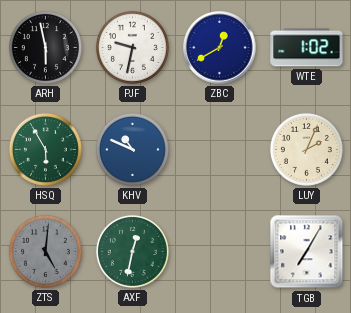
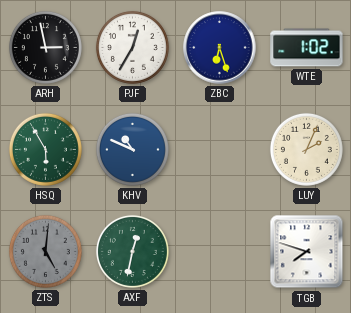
ARH: 5:58 -> 2:58 (45, 47)
PJF: 9:32 -> 12:35 (132, 47)
ZBC: 12:40 -> 6:27 (220, 48)
TGB: 7:05 -> 7:48 (307, 252)
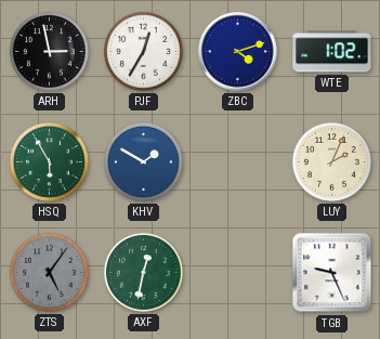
ZBC: 6:27 -> 4:12 (238, 52)
KHV: 10:49 -> 1:50 (143, 161)
ZTS: 5:01 -> 5:06 (49, 272)
TGB: 7:48 -> 9:26 (332, 273)
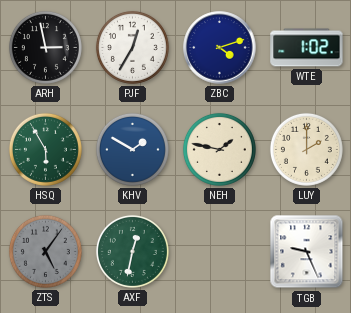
NEH: none -> 1:47 (219, 149)
LUY: 2:04 -> 2:00 (306, 149)
